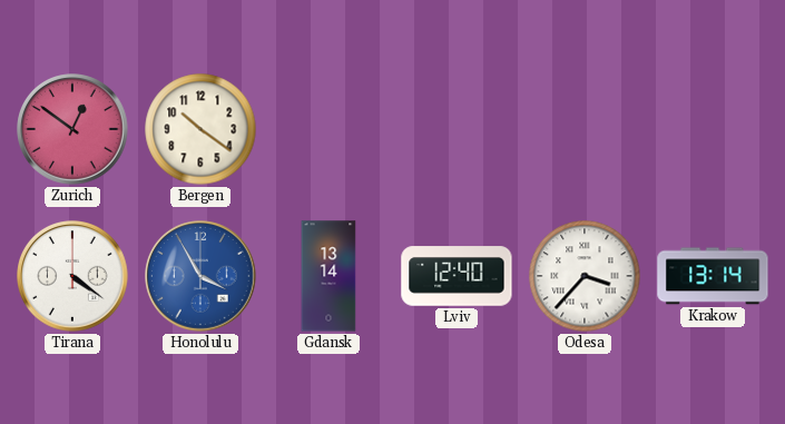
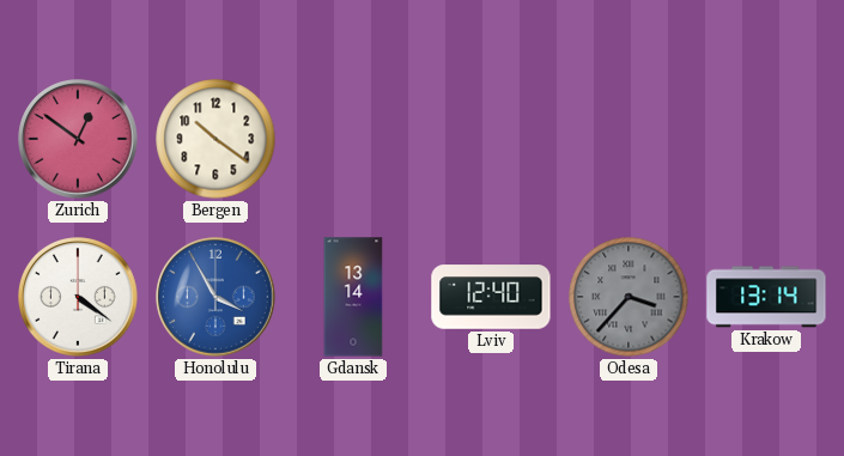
Odesa dial: white -> grey (629, 297)
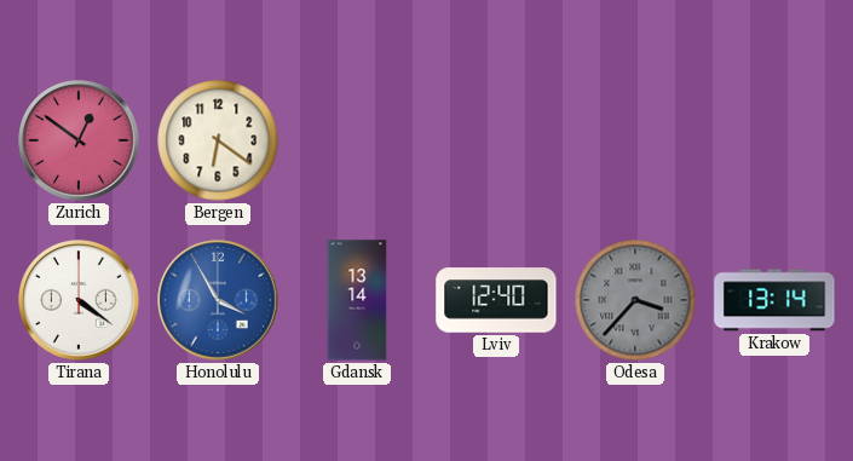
Bergen: 10:21 -> 6:21 (218, 140)
